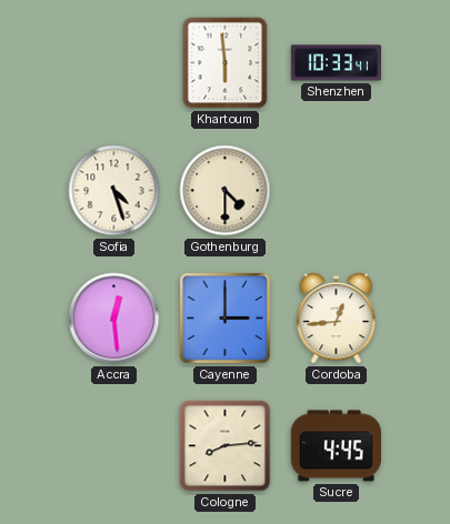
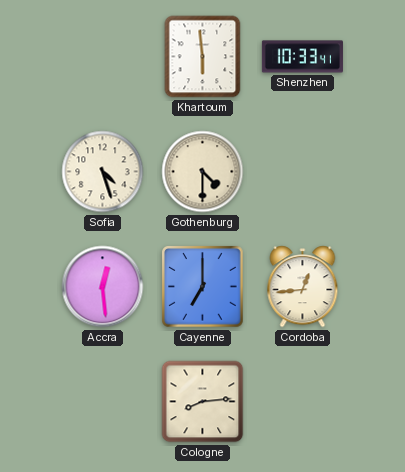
Cayenne: 3:00 -> 7:00 (203, 287)
Sucre: 4:45 -> none (336, 446)
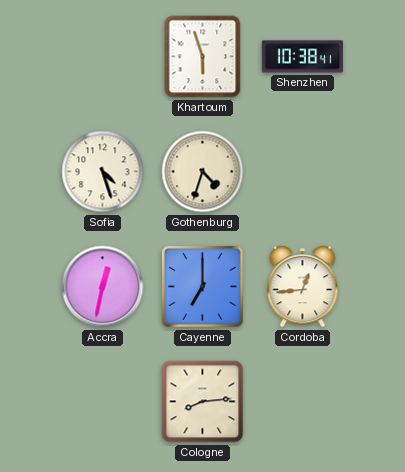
Khartoum: 5:59 -> 5:57 (203, 57)
Shenzhen: 10:33 -> 10:38 (302, 57)
Gothenburg: 4:30 -> 4:33 (203, 172)
Accra: 12:29 -> 12:32 (103, 287)
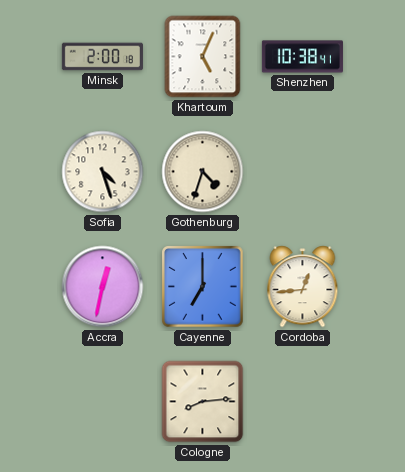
Minsk: none -> 2:00 (102, 57)
Khartoum: 5:57 -> 5:04 (203, 57)
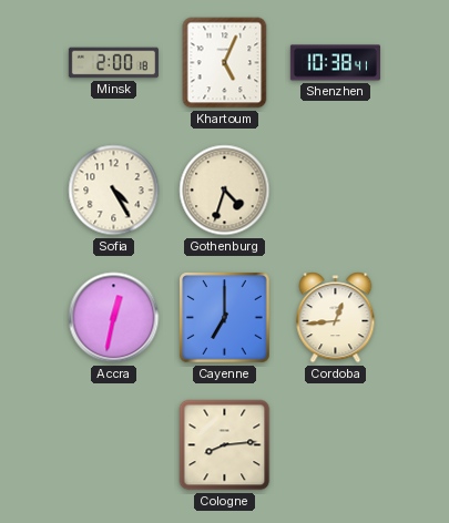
Sofia: 4:27 -> 4:25 (114, 191)
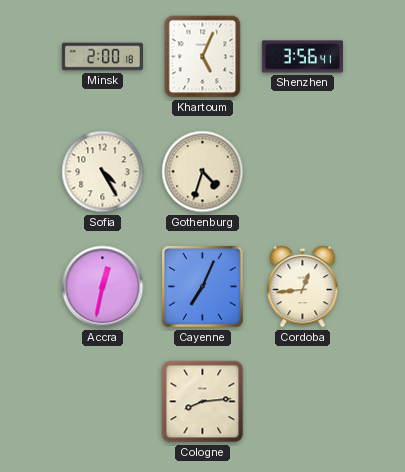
Shenzhen: 10:38 -> 3:56 (302, 57)
Cayenne: 7:00 -> 7:04 (203, 287)
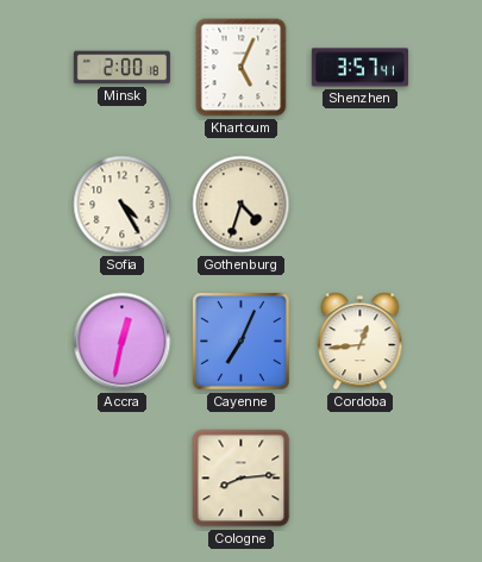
Shenzhen: 3:56 -> 3:57 (359, 68)
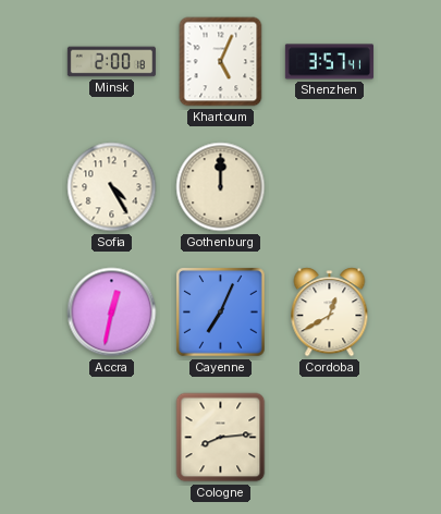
Gothenburg: 4:33 -> 12:00 (221, 187)
Cordoba: 12:44 -> 12:40 (330, 313)
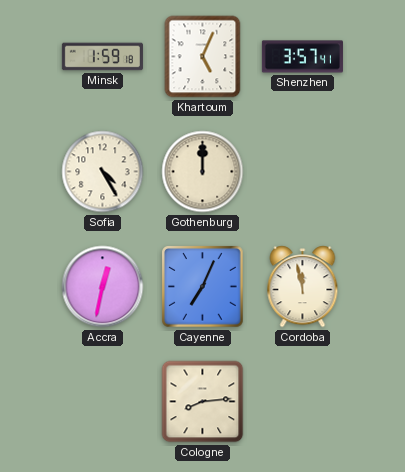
Minsk: 2:00 -> 1:59 (102, 57)
Cordoba: 12:40 -> 11:58 (303, 287)
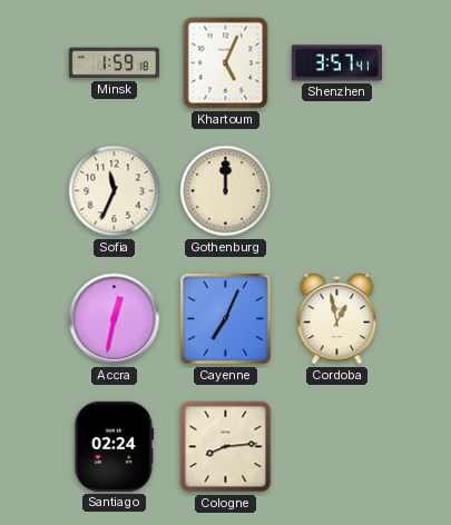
Sofia: 4:25 -> 11:34 (115, 191)
Cordoba: 11:58 -> 12:58 (337, 319)
Santiago: none -> 02:24 (115, 446)
